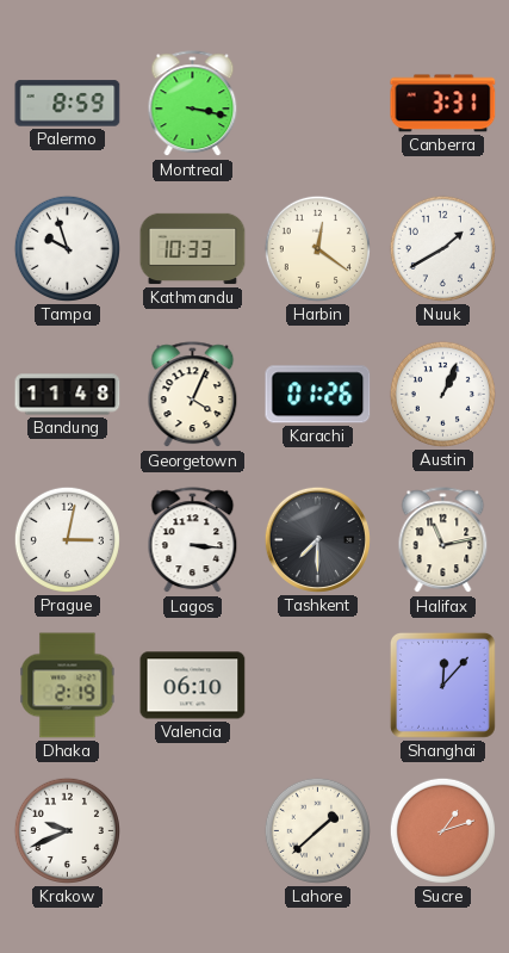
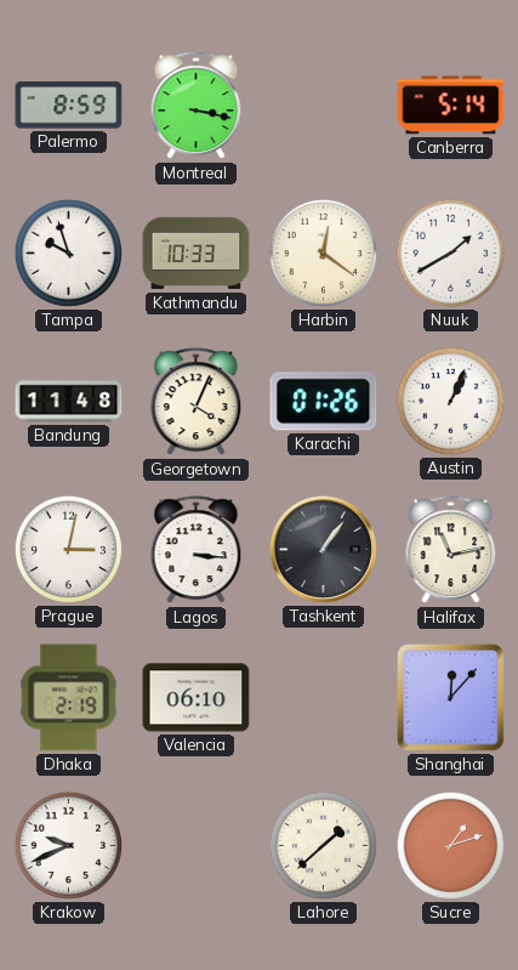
Canberra: 3:31 -> 5:14 (451, 106)
Tashkent: 7:30 -> 1:06 (323, 549)
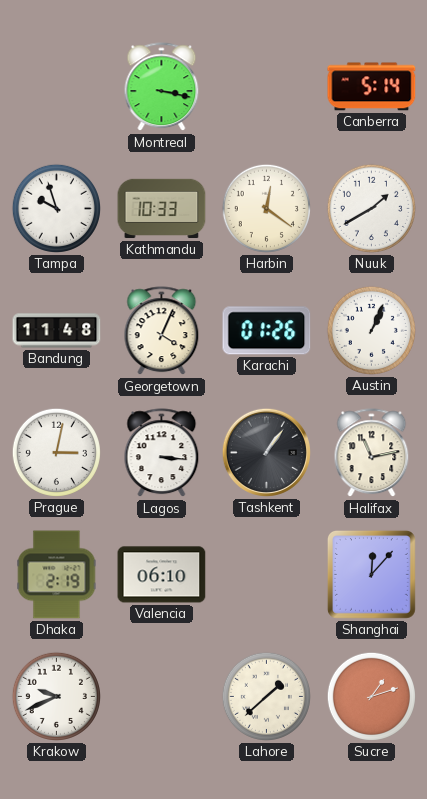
Palermo: 8:59 -> none (69, 106)
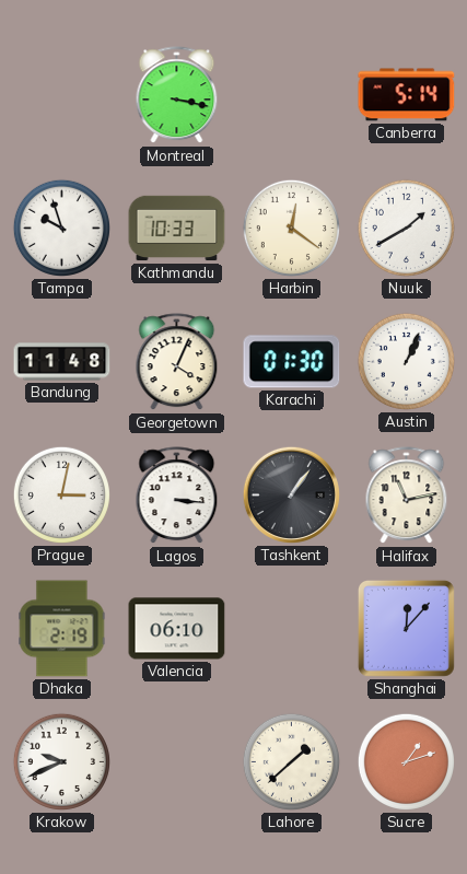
Karachi: 01:26 -> 01:30 (292, 362)
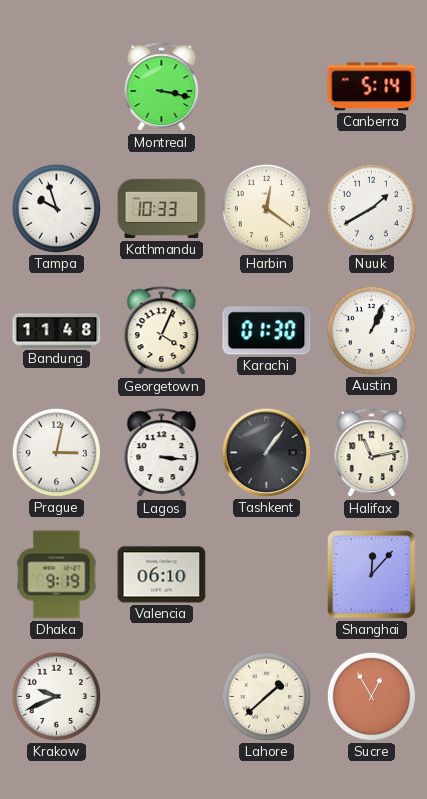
Dhaka: 2:19 -> 9:19 (57, 575)
Sucre: 1:12 -> 12:55 (371, 696)
